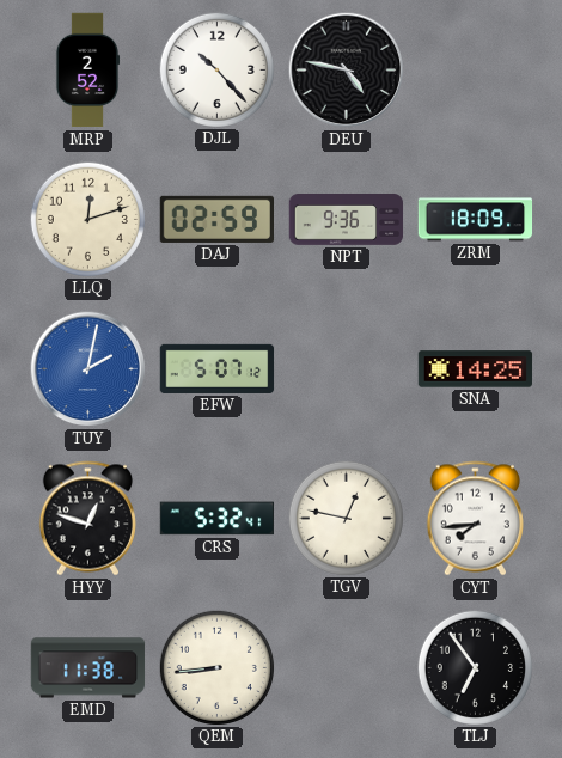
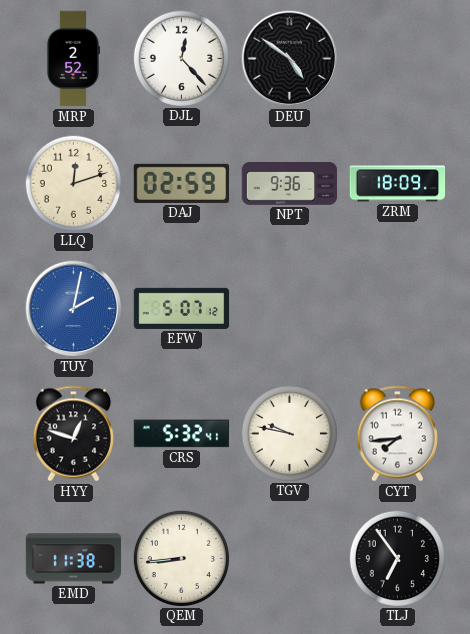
DJL: 10:23 -> 12:23 (181, 58)
DEU: 4:47 -> 4:51 (290, 59)
SNA: 14:25 -> none (476, 369)
TGV: 12:47 -> 9:47 (289, 433)
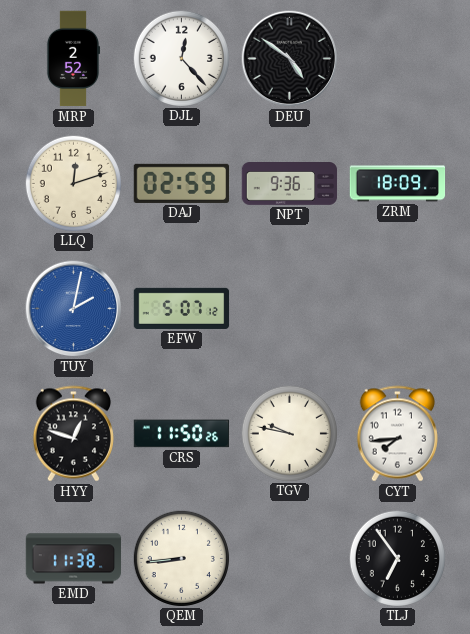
CRS: 5:32 -> 11:50 (182, 434)
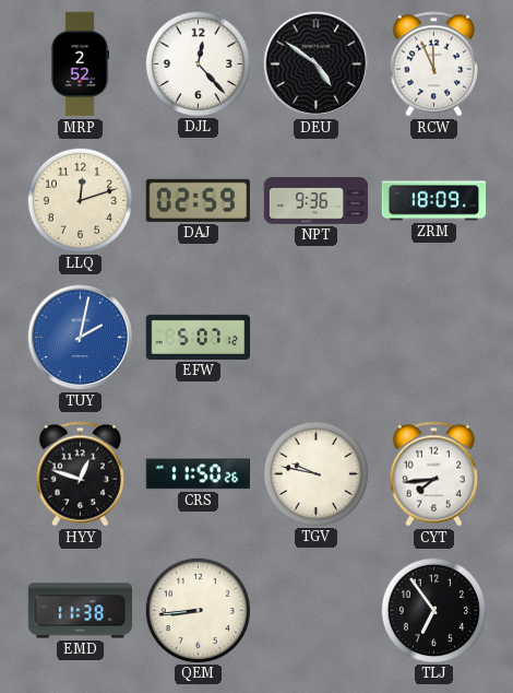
RCW: none -> 11:56 (433, 64)
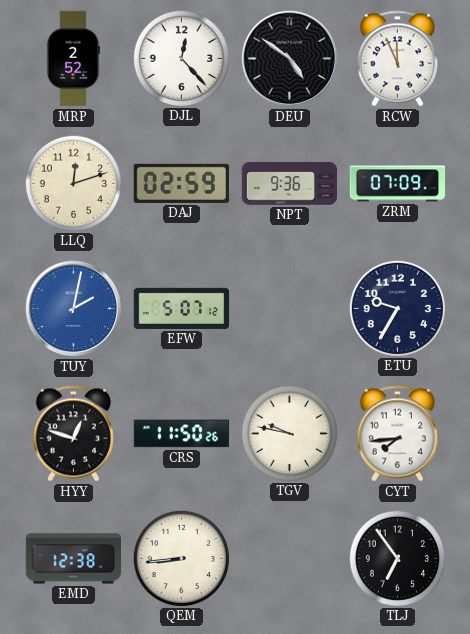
ZRM: 18:09 -> 07:09 (398, 184)
ETU: none -> 9:35 (397, 308)
EMD: 11:38 -> 12:38 (74, 559)
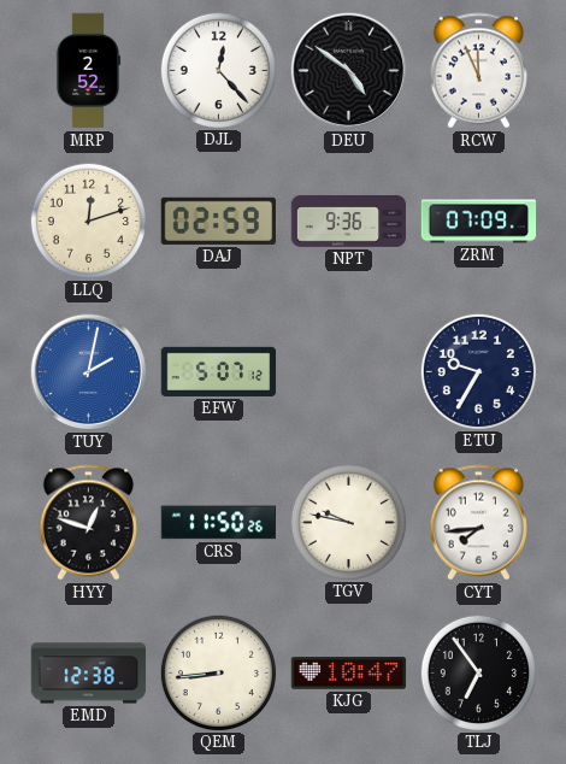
KJG: none -> 10:47 (349, 674)
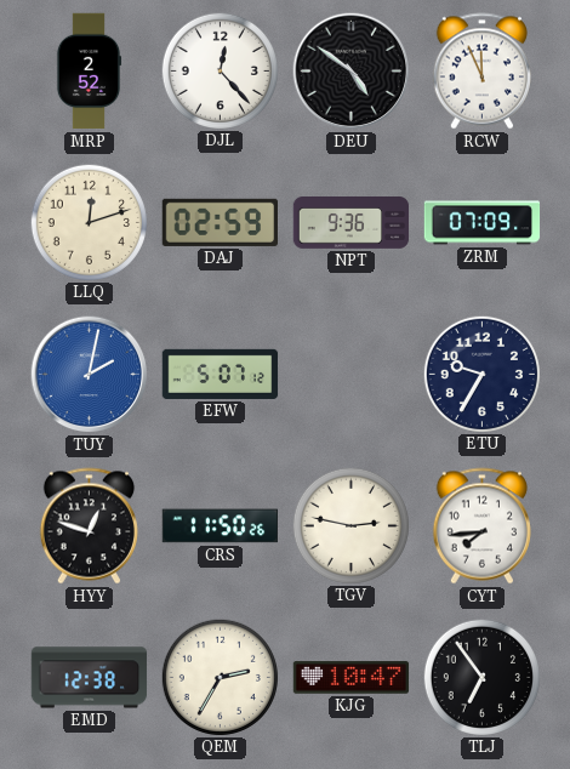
TGV: 9:47 -> 2:47 (350, 525)
QEM: 8:44 -> 2:35 (220, 677)
